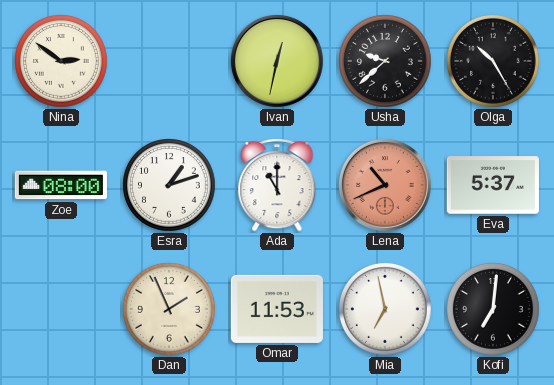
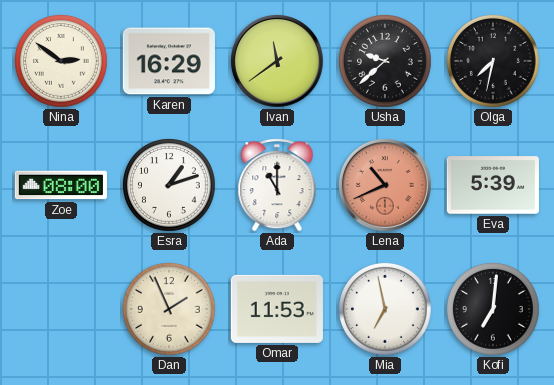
Karen: none -> 16:29 (169, 61)
Ivan: 12:32 -> 11:39 (277, 61)
Olga: 10:25 -> 7:32 (494, 62)
Eva: 5:37 -> 5:39 (493, 185)
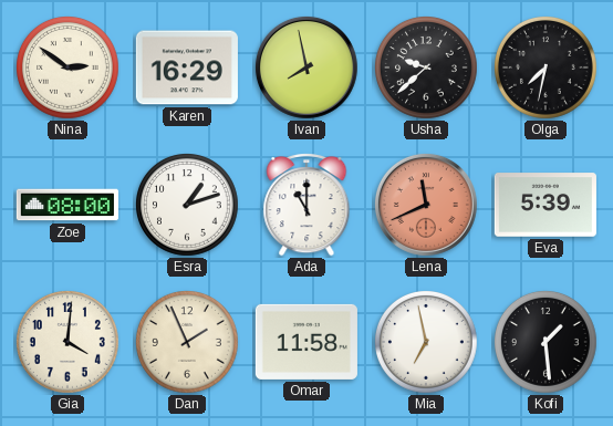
Ivan: 11:39 -> 7:58 (306, 67)
Lena: 10:41 -> 11:41 (426, 205)
Gia: none -> 4:01 (69, 343)
Omar: 11:53 -> 11:58 (306, 342)
Kofi: 7:01 -> 1:29 (547, 343)
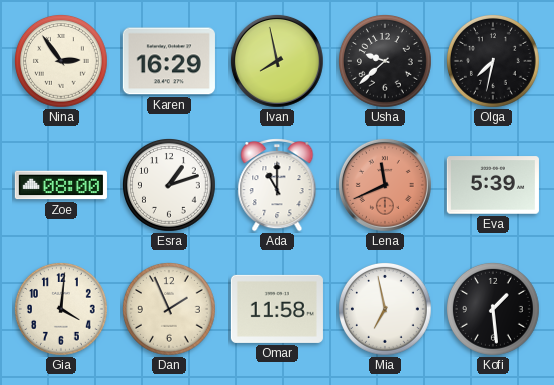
Nina: 2:51 -> 2:54 (62, 62)
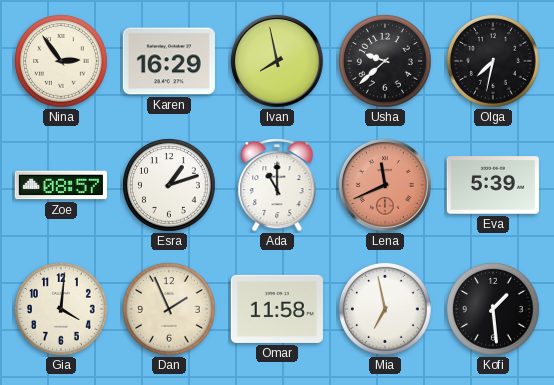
Zoe: 08:00 -> 08:57 (61, 185)
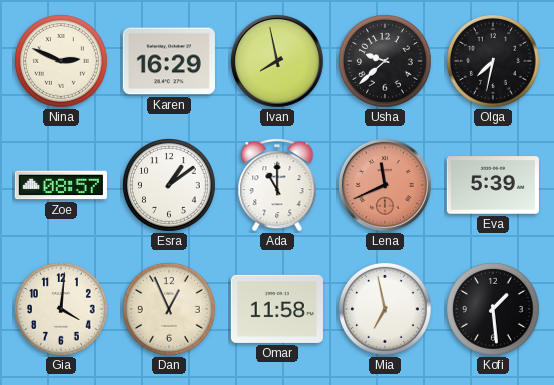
Nina: 2:54 -> 2:49 (62, 62)
Esra: 1:12 -> 1:09 (170, 186)
Dan: 1:56 -> 12:56 (170, 310)
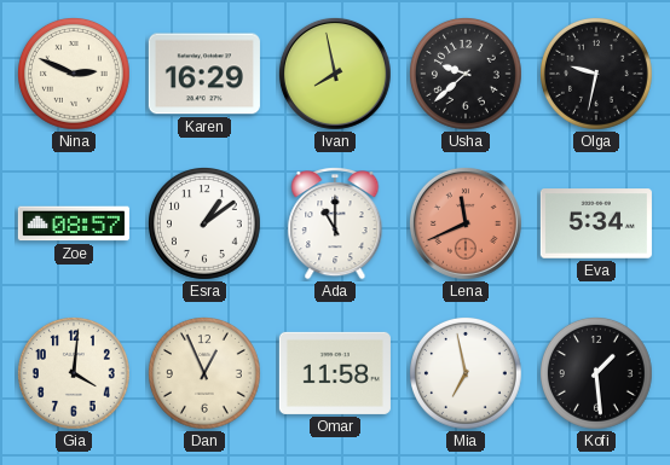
Olga: 7:32 -> 9:32 (597, 75)
Eva: 5:39 -> 5:34 (596, 223)
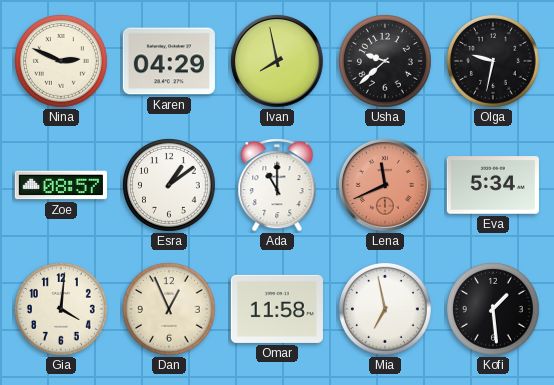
Karen: 16:29 -> 04:29 (169, 61)
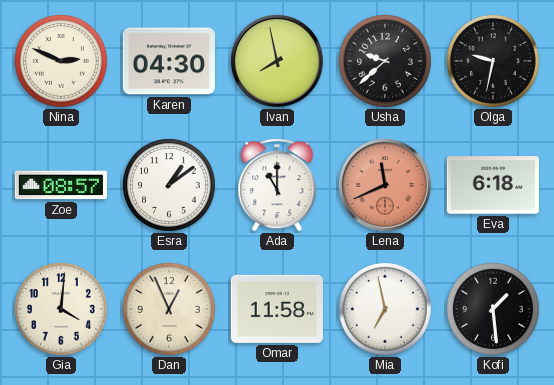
Karen: 04:29 -> 04:30 (169, 61)
Eva: 5:34 -> 6:18 (493, 185)
